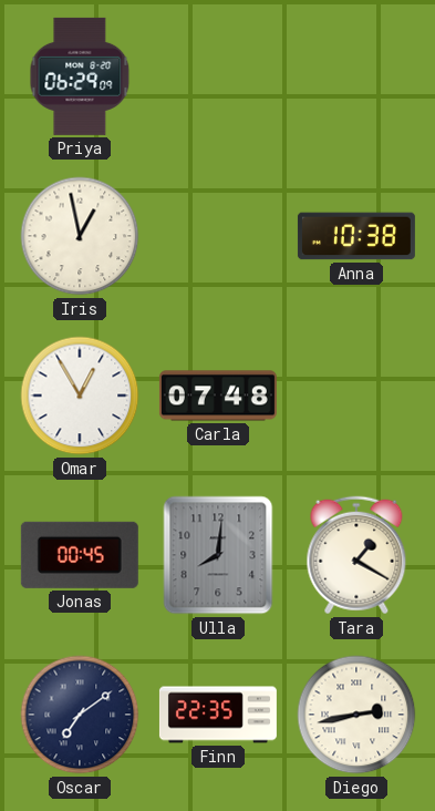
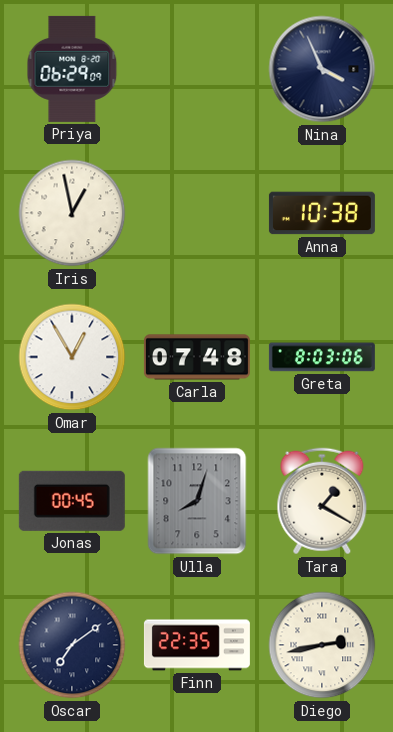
Nina: none -> 3:56 (322, 69)
Greta: none -> 8:03 (322, 357)
Ulla: 8:01 -> 8:03 (197, 501)
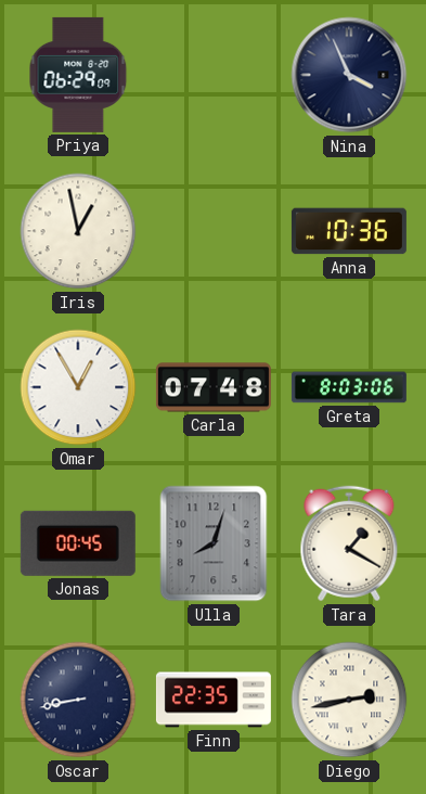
Anna: 10:38 -> 10:36 (349, 231)
Oscar: 7:09 -> 8:43 (78, 700)
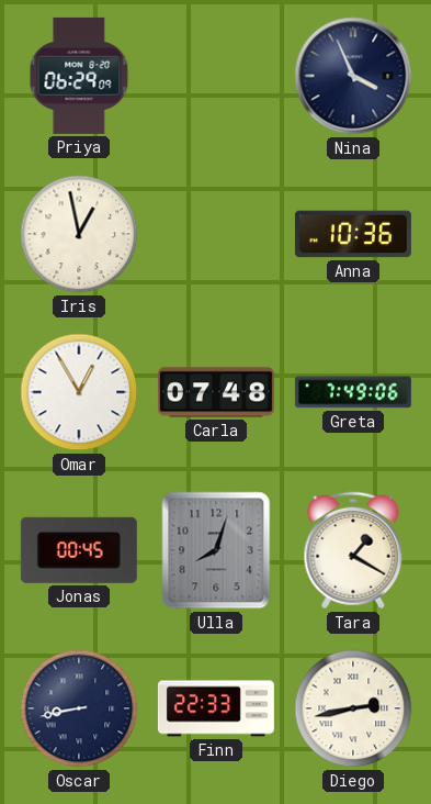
Greta: 8:03 -> 7:49 (353, 392)
Finn: 22:35 -> 22:33 (216, 708)
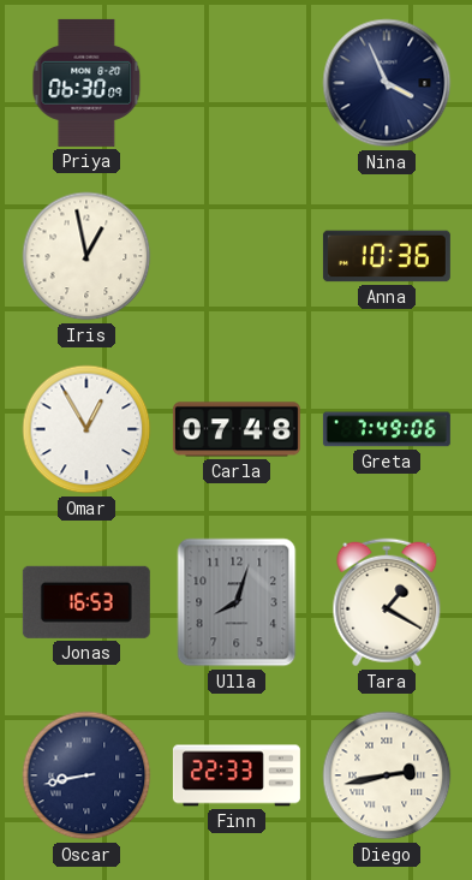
Priya: 06:29 -> 06:30 (86, 83)
Jonas: 00:45 -> 16:53 (86, 602)
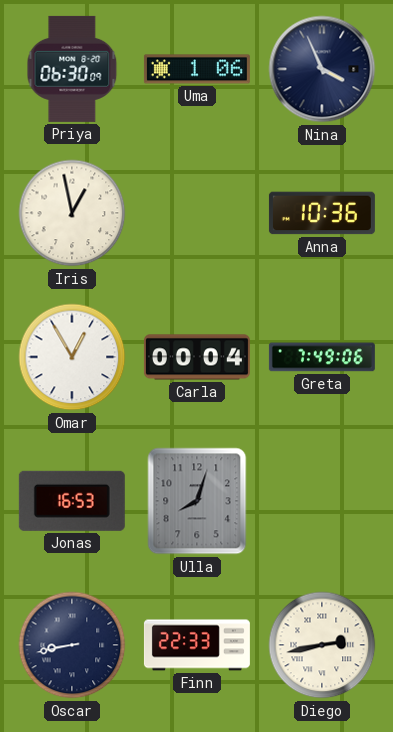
Uma: none -> 1:06 (197, 69)
Carla: 07:48 -> 00:04 (197, 357)
Tara: 1:20 -> none (387, 602)
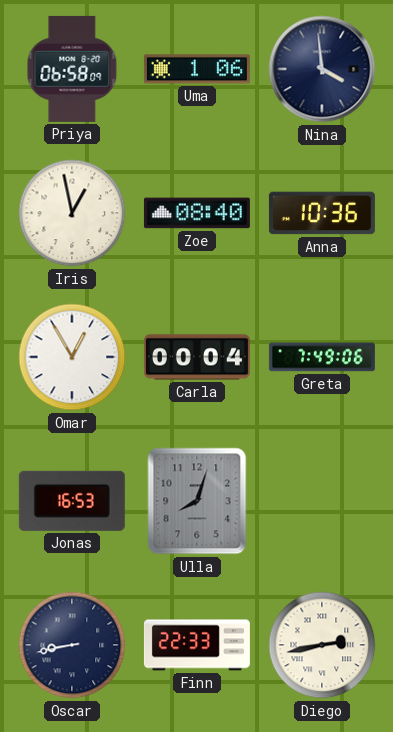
Priya: 06:30 -> 06:58 (72, 69)
Nina: 3:56 -> 3:59 (322, 69)
Zoe: none -> 08:40 (197, 213)
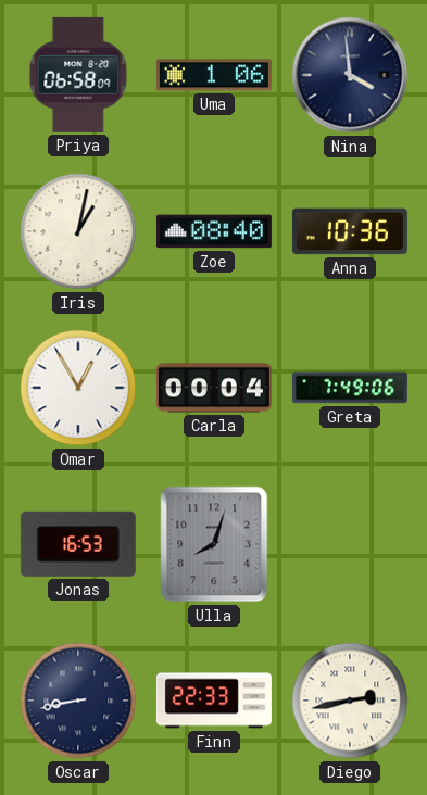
Iris: 12:58 -> 1:02 (78, 231)
